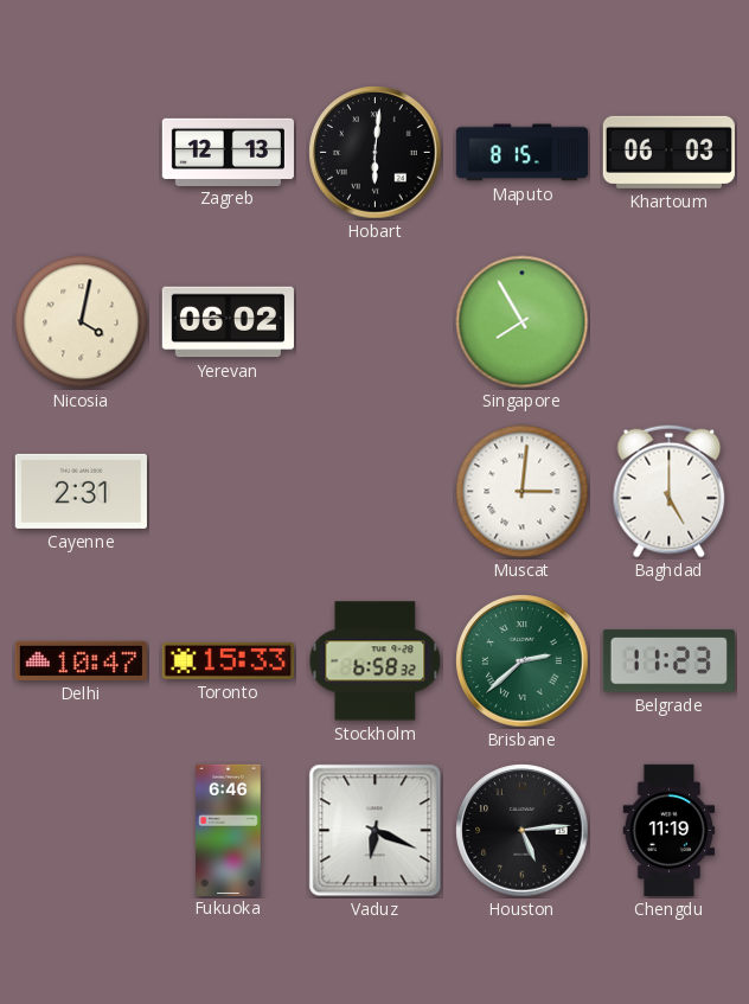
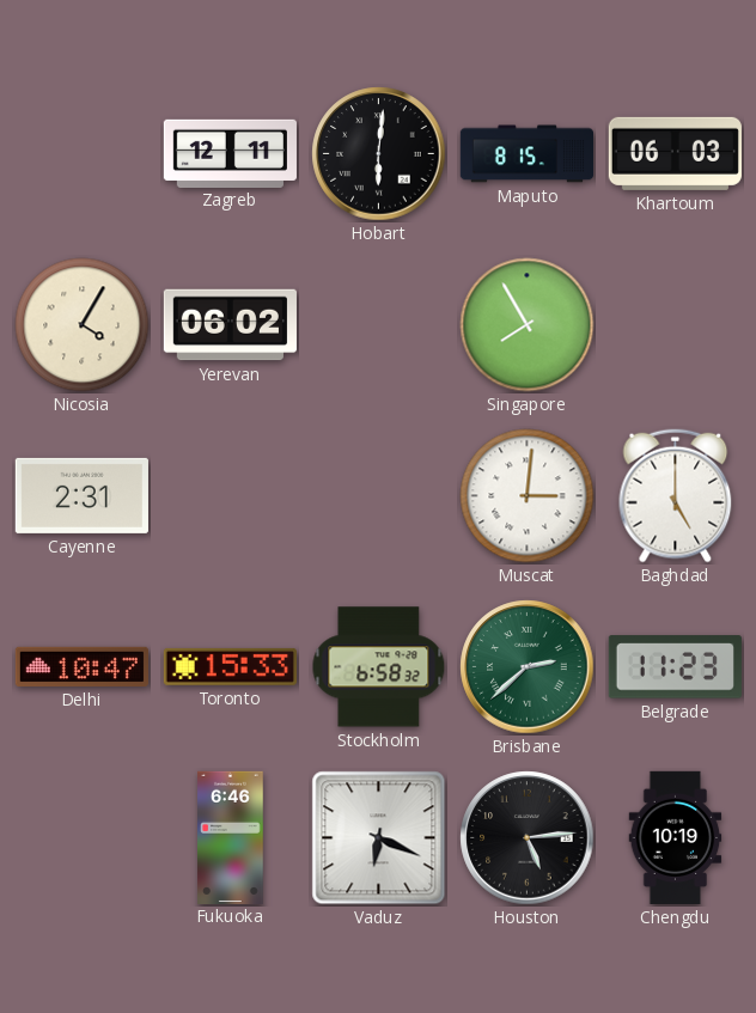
Zagreb: 12:13 -> 12:11 (230, 153)
Nicosia: 4:02 -> 4:05 (83, 325)
Chengdu: 11:19 -> 10:19 (676, 837)
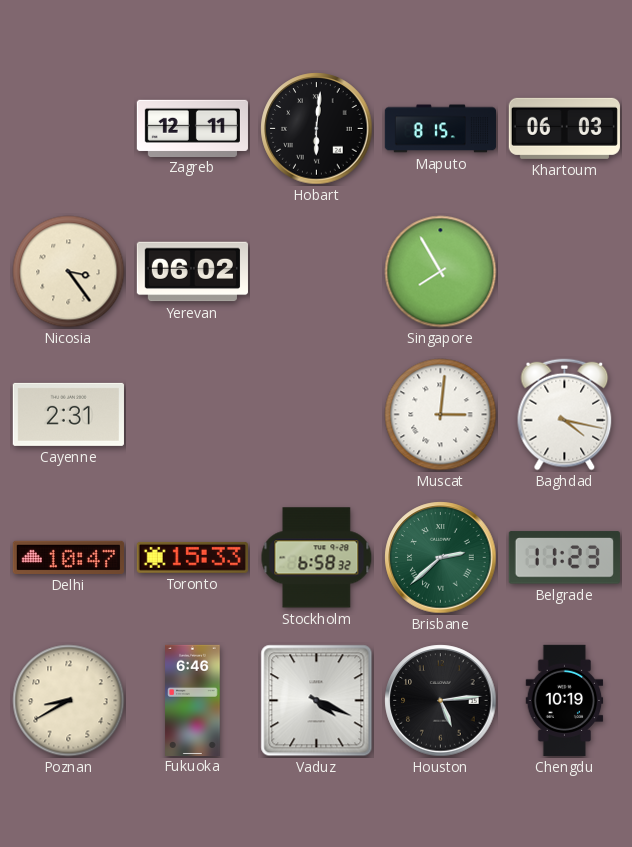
Nicosia: 4:05 -> 3:24 (69, 272)
Baghdad: 5:00 -> 4:17 (565, 415)
Poznan: none -> 8:40 (69, 701)
Vaduz: 6:19 -> 4:19 (317, 701)
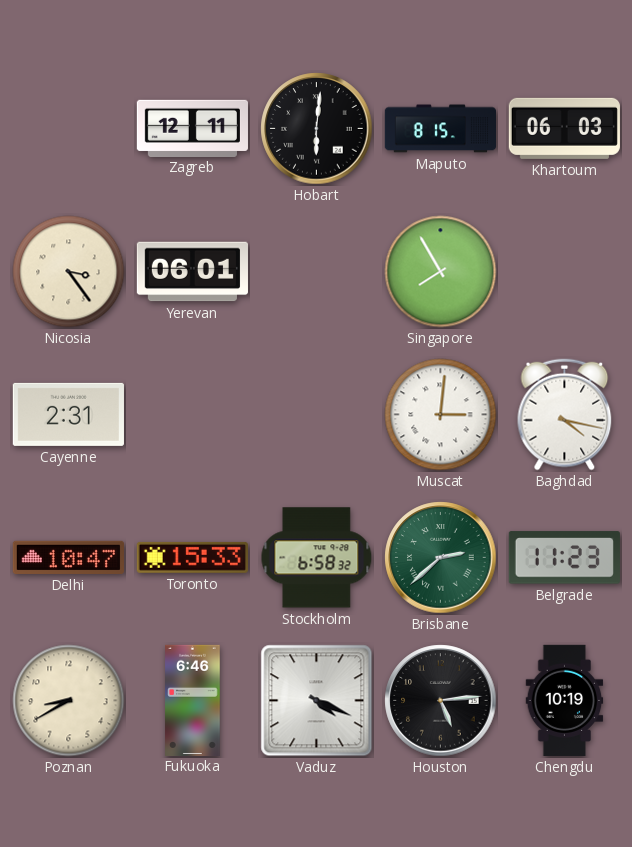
Yerevan: 06:02 -> 06:01 (192, 272)
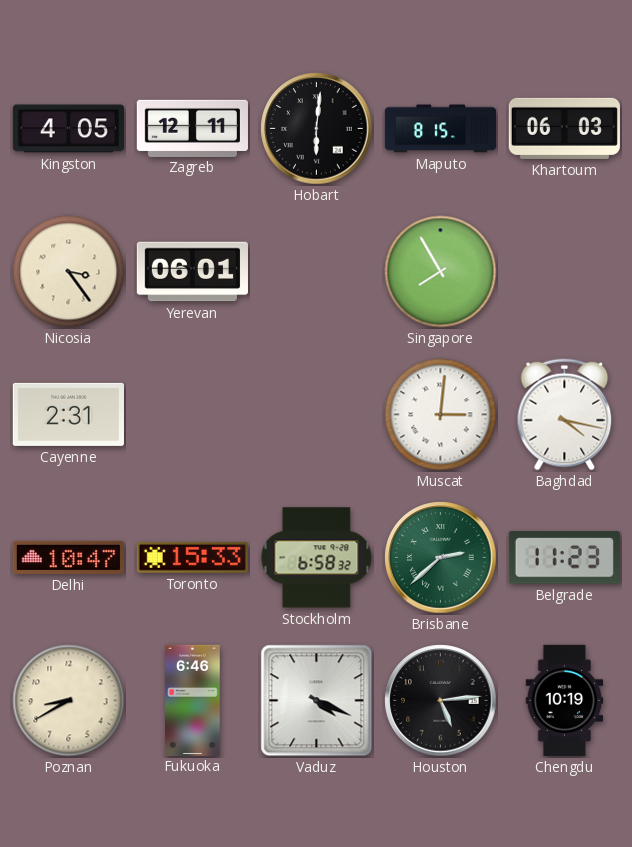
Kingston: none -> 4:05 (68, 129)
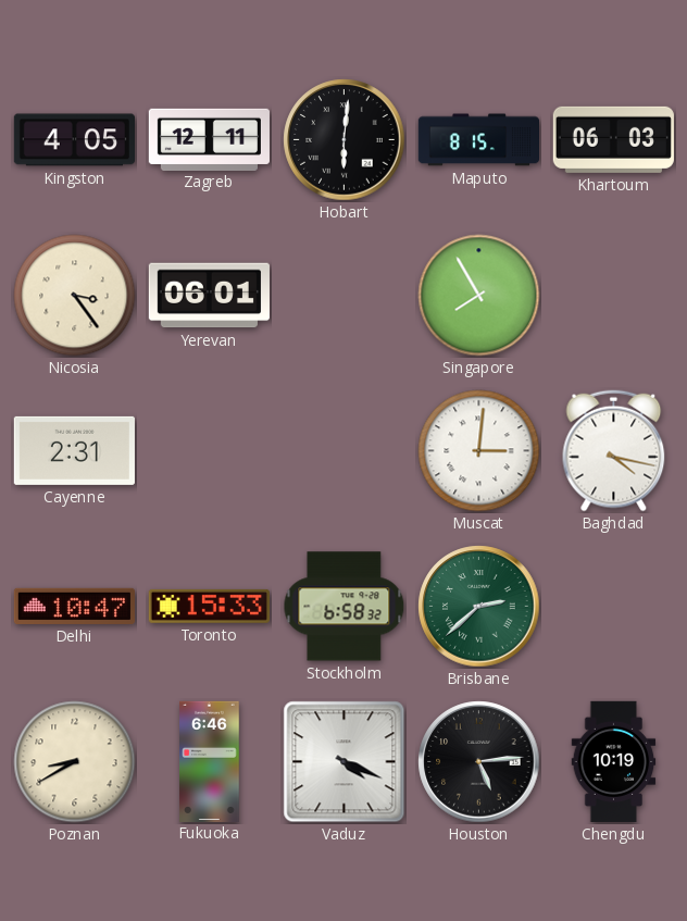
Belgrade: 11:23 -> none (564, 558)
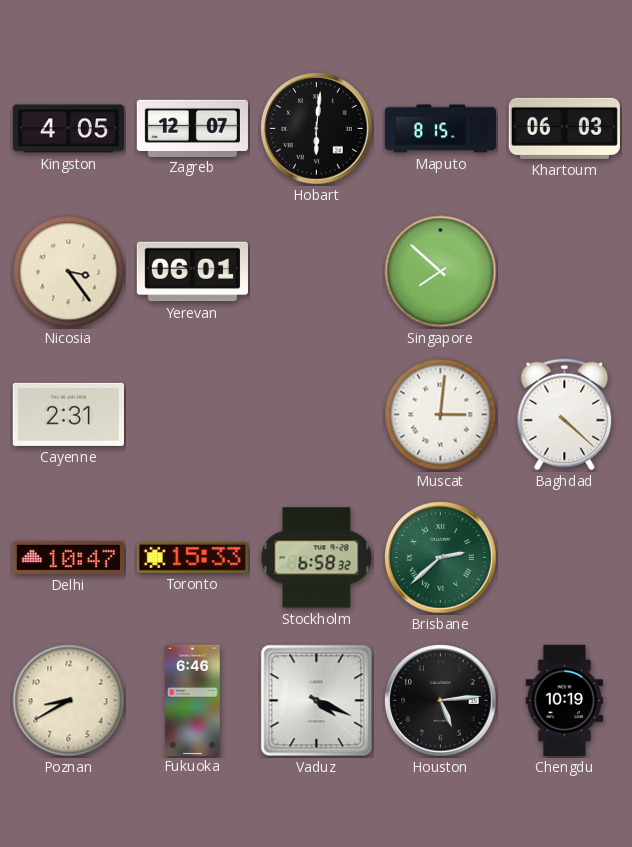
Zagreb: 12:11 -> 12:07 (192, 128)
Singapore: 7:55 -> 7:52 (441, 272)
Baghdad: 4:17 -> 4:22 (565, 415)
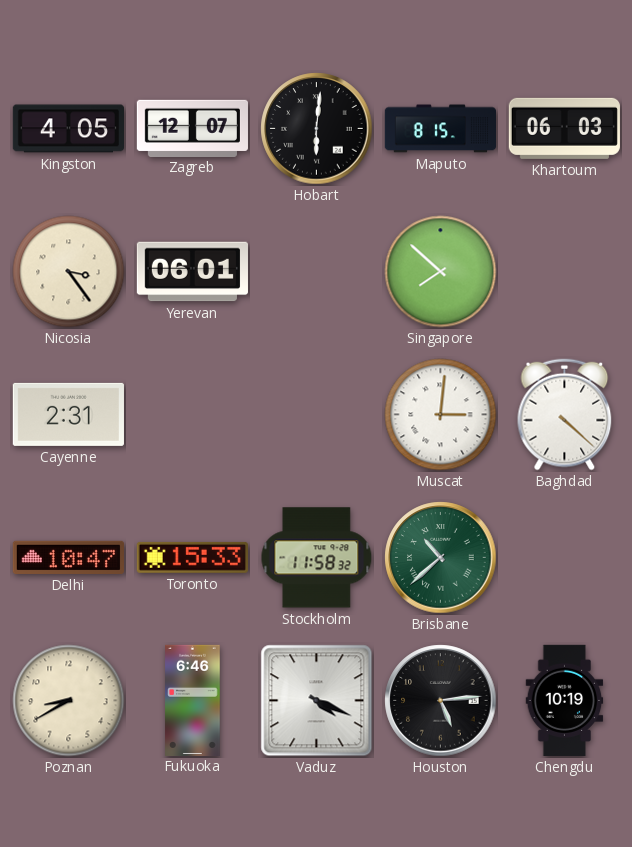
Stockholm: 6:58 -> 11:58 (317, 558)
Brisbane: 2:38 -> 10:38 (441, 558)
